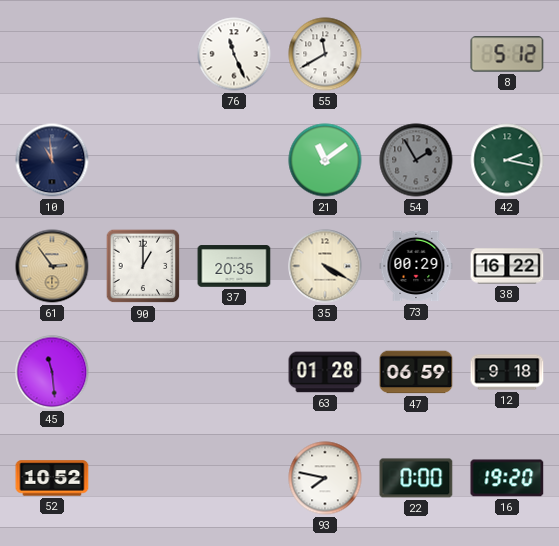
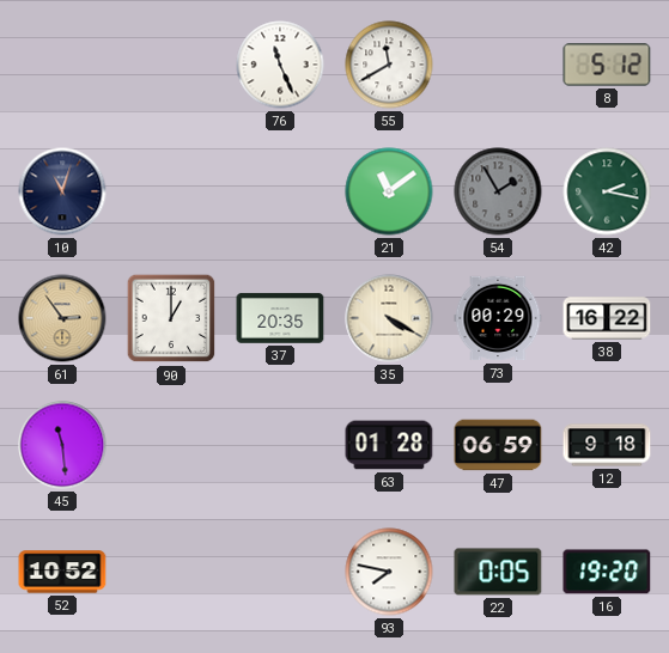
10: 10:59 -> 11:03 (62, 191)
22: 0:00 -> 0:05 (498, 572)
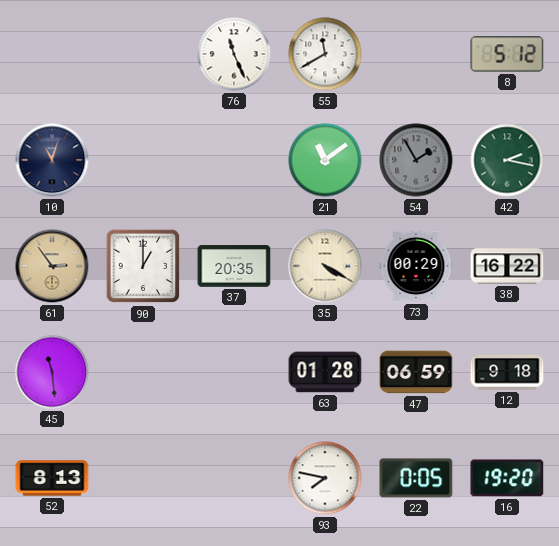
52: 10:52 -> 8:13 (52, 478)
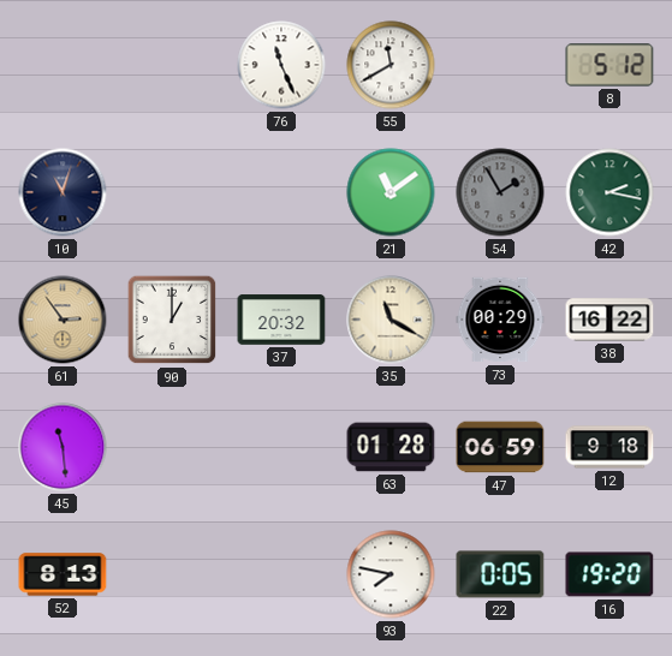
37: 20:35 -> 20:32 (281, 320)
35: 4:20 -> 11:20 (391, 320)
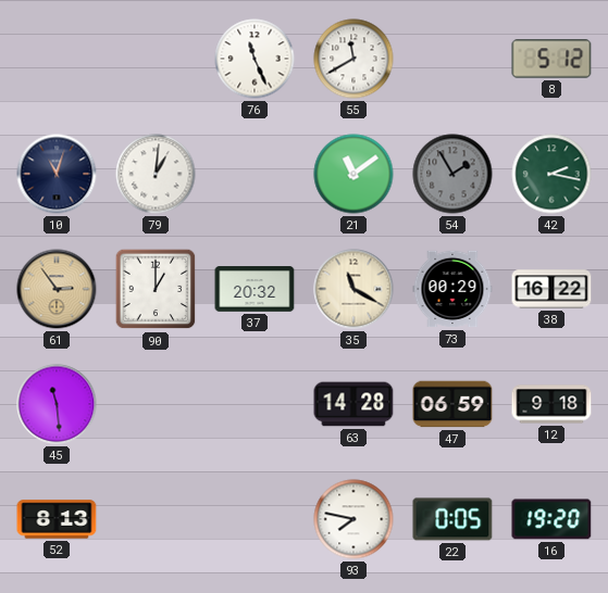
79: none -> 1:01 (156, 174)
63: 01:28 -> 14:28 (353, 404)
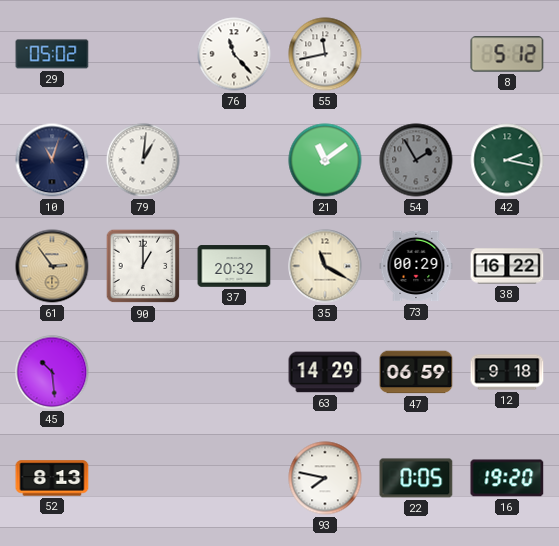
29: none -> 05:02 (52, 54)
76: 11:26 -> 11:23 (234, 54)
55: 11:40 -> 11:43 (325, 54)
45: 11:29 -> 10:29 (52, 372)
63: 14:28 -> 14:29 (325, 372)
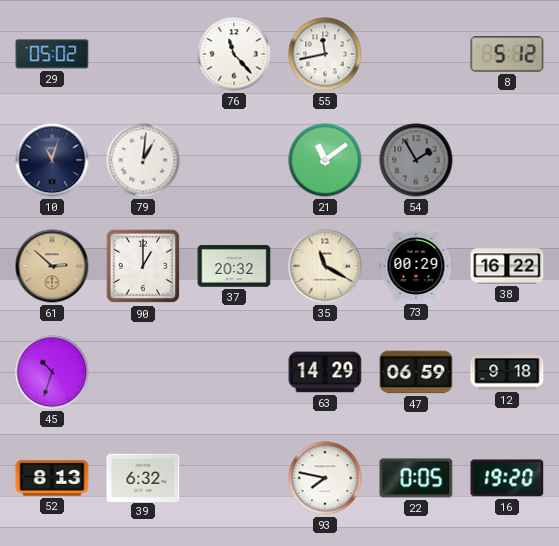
42: 2:17 -> none (507, 160)
61: 2:54 -> 2:52 (52, 266)
45: 10:29 -> 10:33 (52, 372)
39: none -> 6:32 (143, 477)
